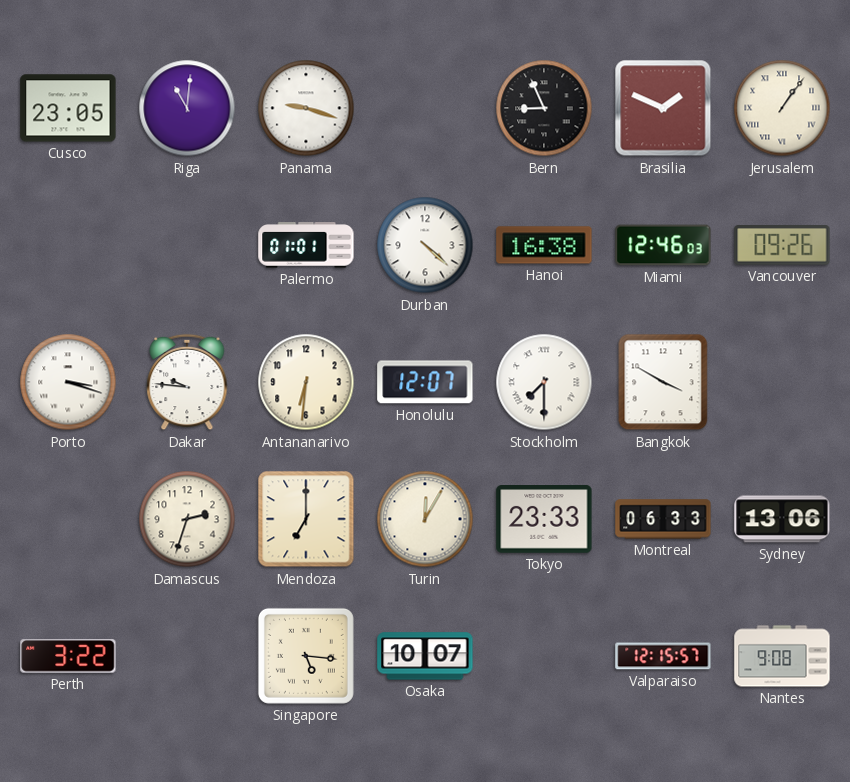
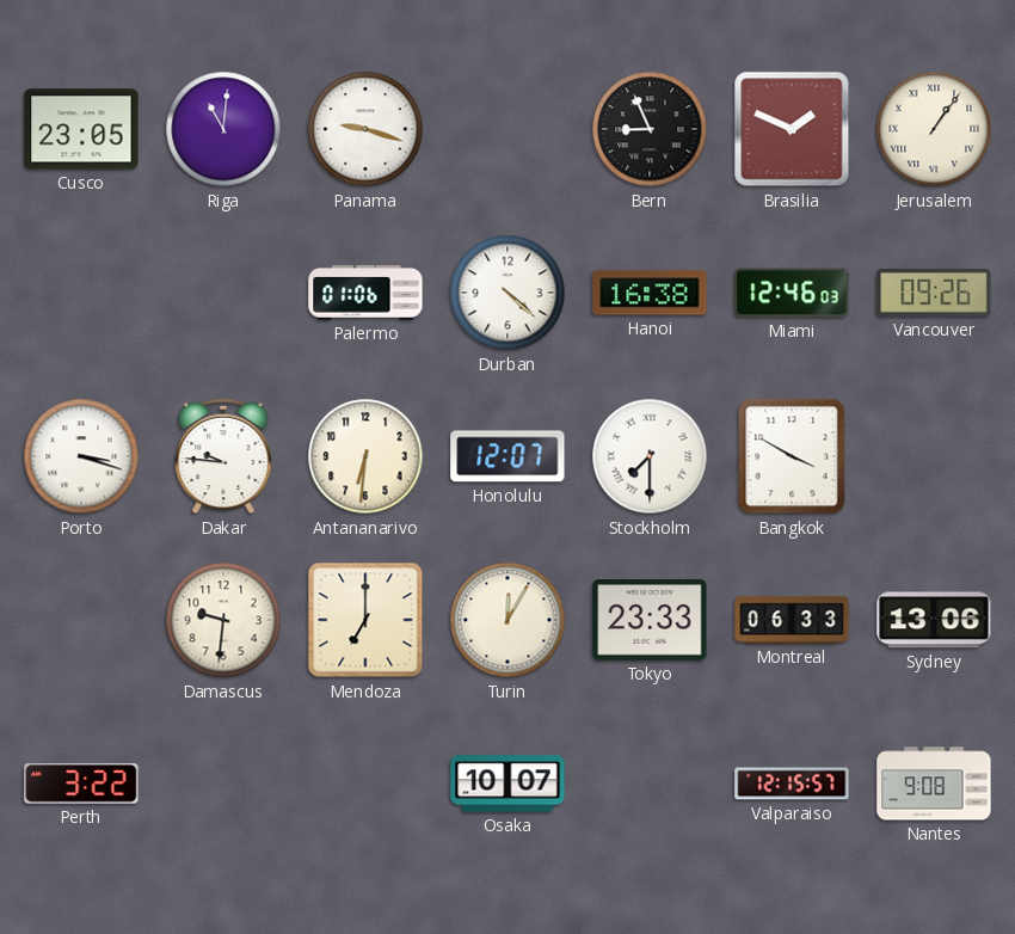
Palermo: 01:01 -> 01:06 (365, 293)
Damascus: 2:33 -> 9:31 (223, 620)
Singapore: 5:16 -> none (306, 656)
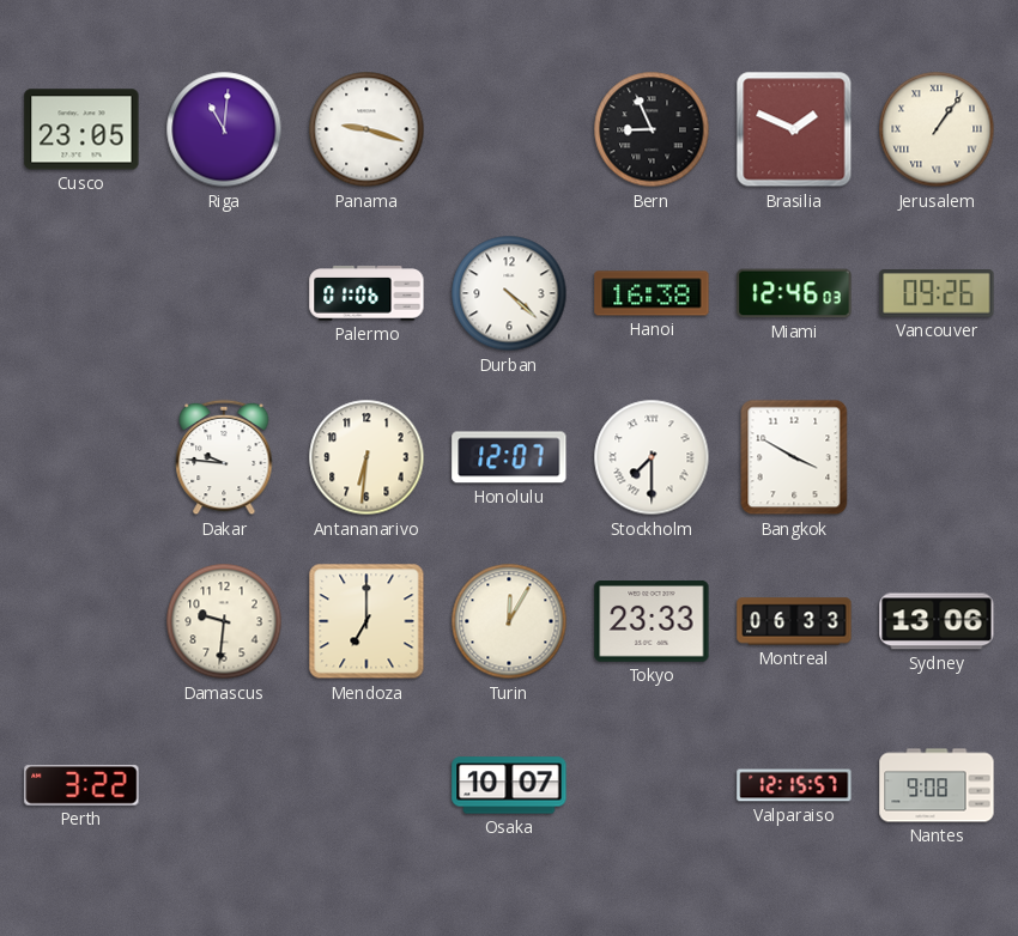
Porto: 3:18 -> none (81, 456)
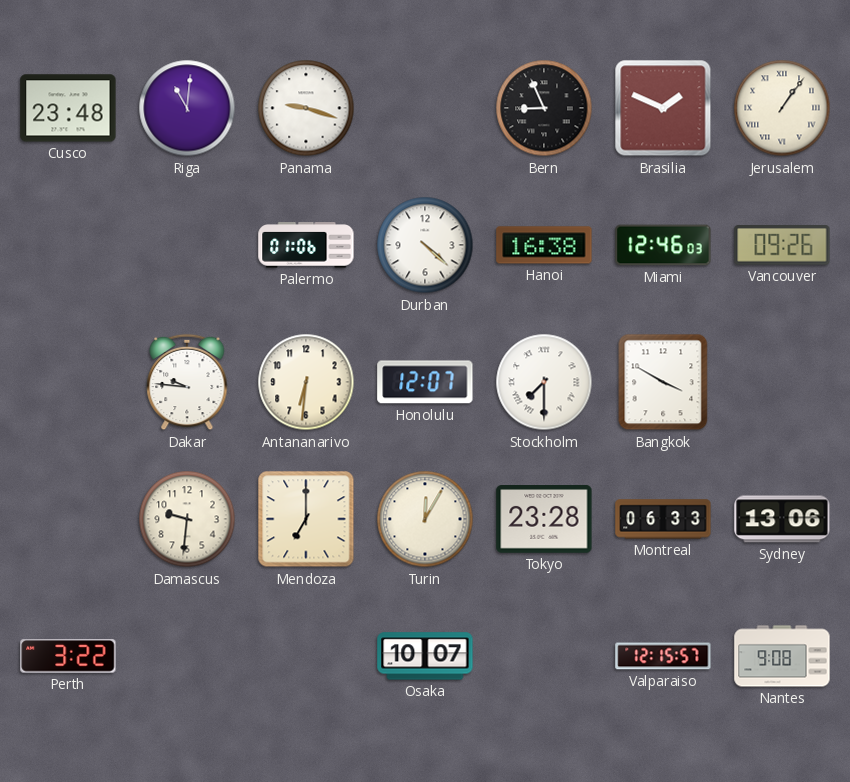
Cusco: 23:05 -> 23:48 (68, 108)
Tokyo: 23:33 -> 23:28 (544, 519)
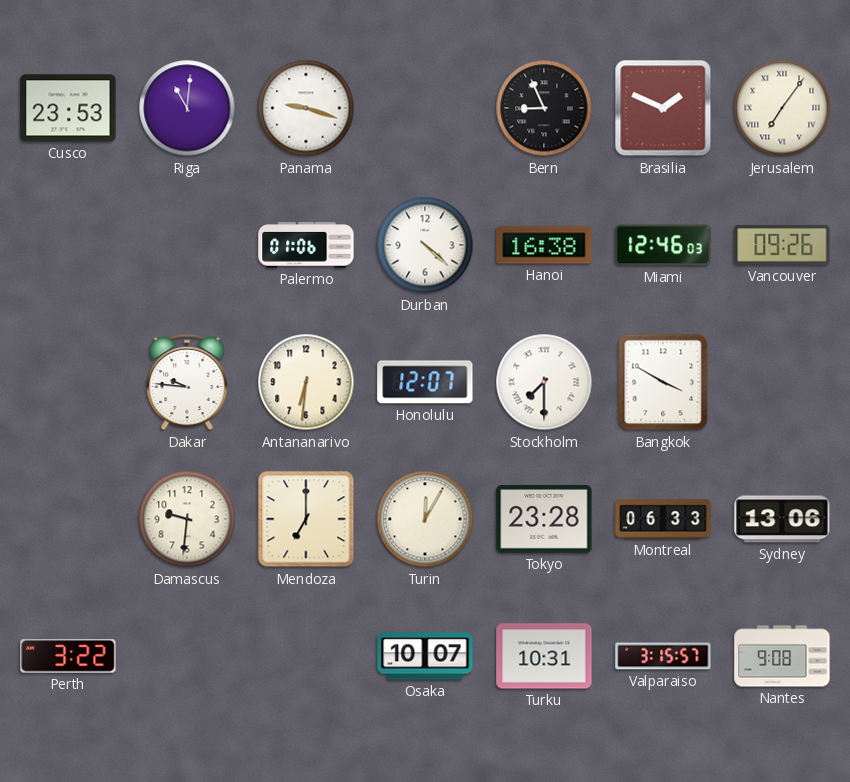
Cusco: 23:48 -> 23:53 (68, 108)
Jerusalem: 1:06 -> 7:06 (782, 108)
Turku: none -> 10:31 (544, 656)
Valparaiso: 12:15 -> 3:15 (663, 656)
